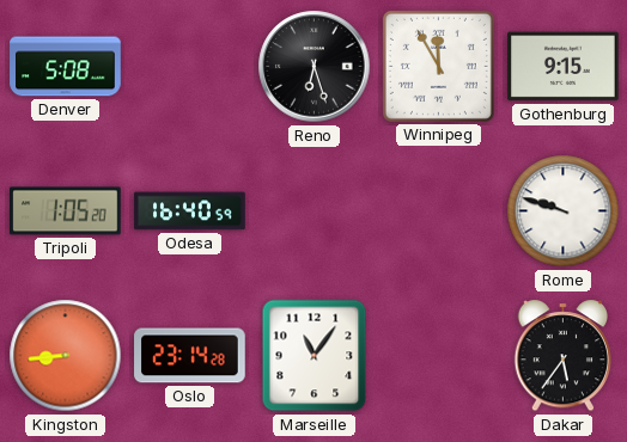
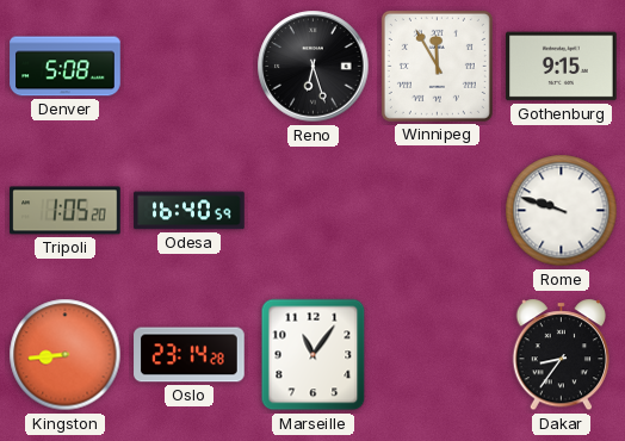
Dakar: 5:36 -> 8:36 (562, 355)
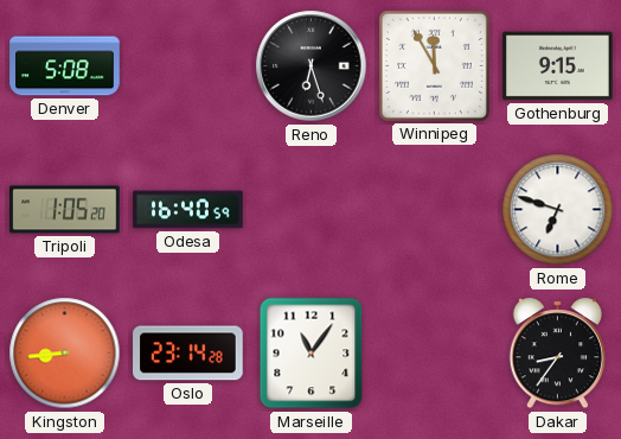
Rome: 9:48 -> 6:48 (558, 210)
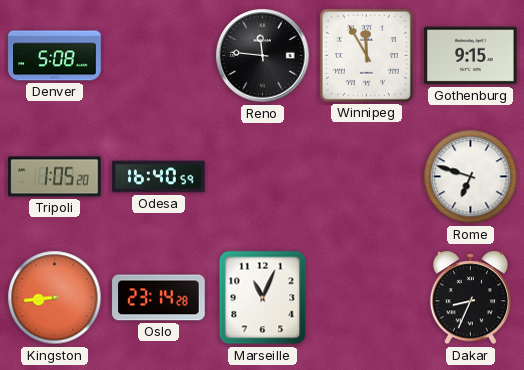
Reno: 6:27 -> 11:46 (263, 56)
Marseille: 11:06 -> 11:04 (263, 298)
Dakar: 8:36 -> 8:34 (471, 298)
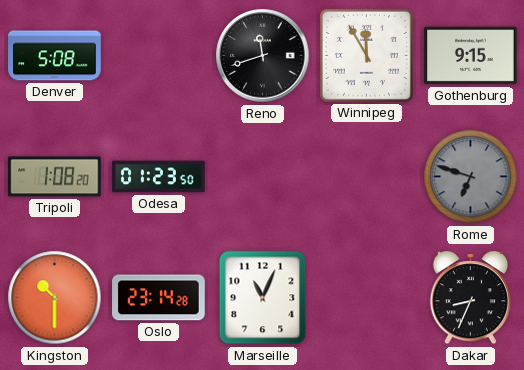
Reno: 11:46 -> 11:42 (263, 56)
Tripoli: 1:05 -> 1:08 (55, 177)
Odesa: 16:40 -> 01:23 (159, 177)
Rome dial: white -> grey (471, 177)
Kingston: 8:44 -> 10:30 (55, 298)
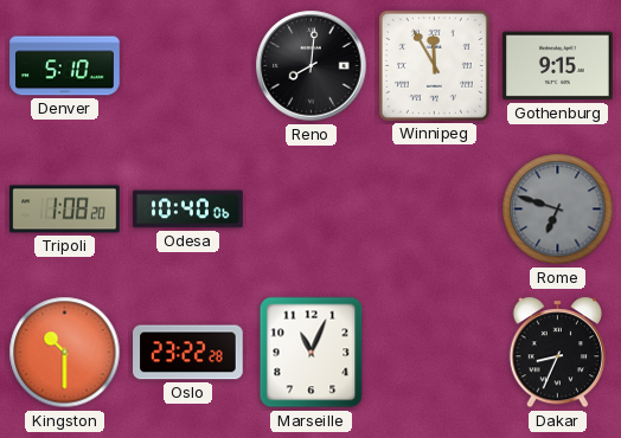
Denver: 5:08 -> 5:10 (65, 66)
Reno: 11:42 -> 8:01 (312, 66)
Odesa: 01:23 -> 10:40 (188, 210)
Oslo: 23:14 -> 23:22 (188, 353)
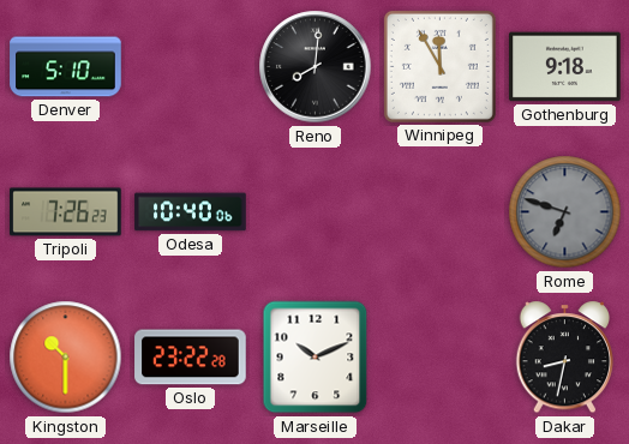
Gothenburg: 9:15 -> 9:18 (565, 67)
Tripoli: 1:08 -> 7:26 (66, 212)
Marseille: 11:04 -> 10:11 (316, 358)
Dakar: 8:34 -> 8:32 (565, 358)
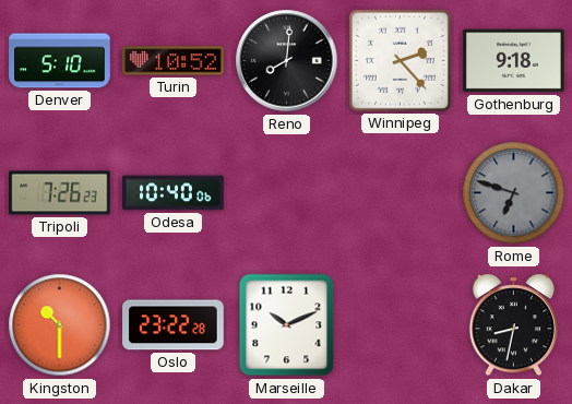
Turin: none -> 10:52 (174, 61)
Winnipeg: 11:55 -> 2:23 (400, 60)
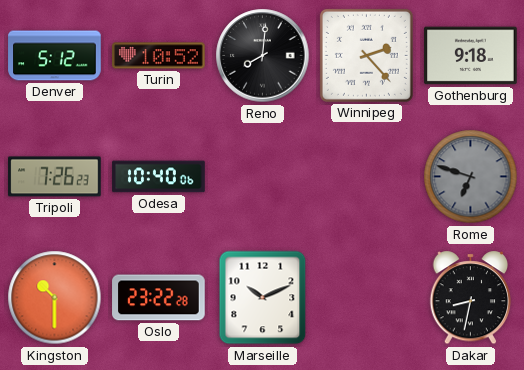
Denver: 5:10 -> 5:12 (55, 56)
